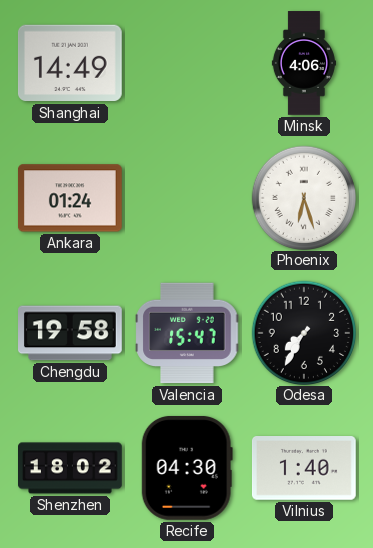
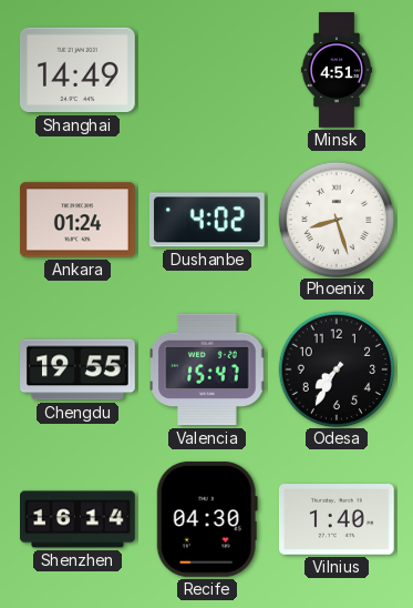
Minsk: 4:06 -> 4:51 (337, 70)
Dushanbe: none -> 4:02 (207, 220)
Phoenix: 6:27 -> 8:27 (335, 219)
Chengdu: 19:58 -> 19:55 (79, 369)
Shenzhen: 18:02 -> 16:14 (79, 519)
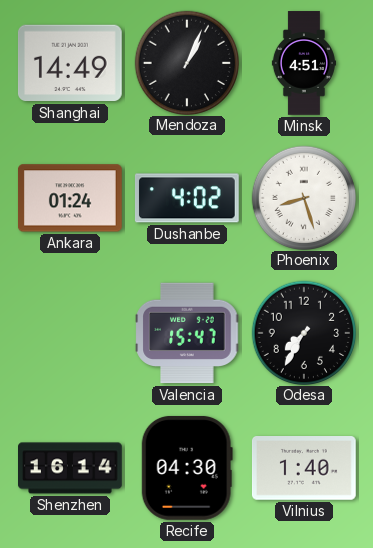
Mendoza: none -> 1:04 (186, 62)
Chengdu: 19:55 -> none (79, 369)
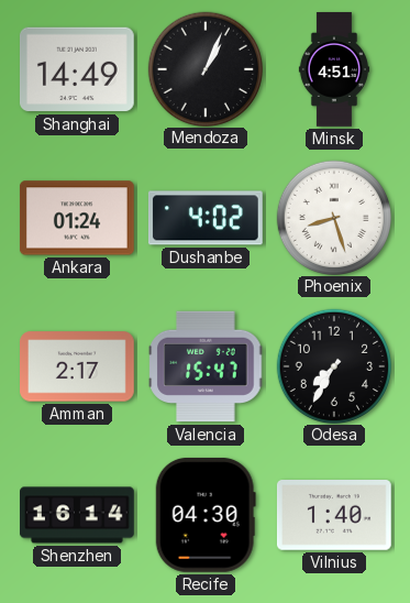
Amman: none -> 2:17 (78, 366)
